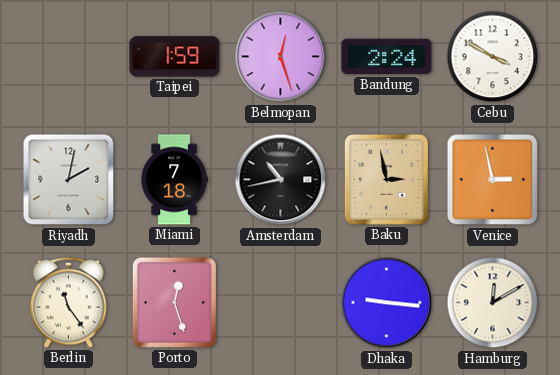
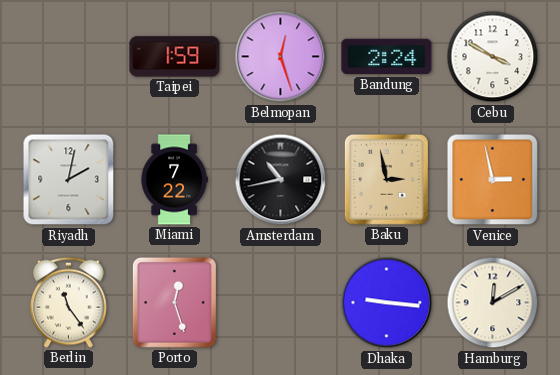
Miami: 7:18 -> 7:22 (174, 180)
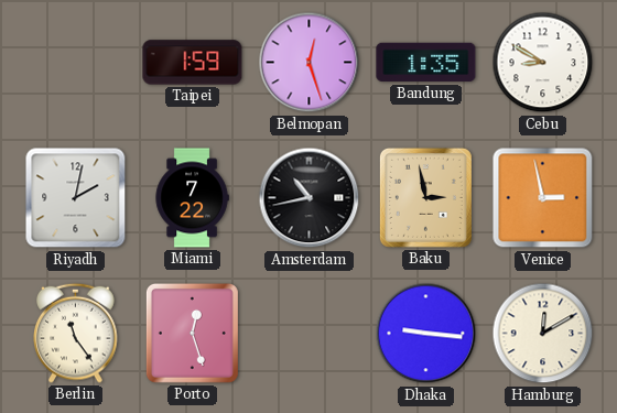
Bandung: 2:24 -> 1:35 (426, 63)
Cebu: 3:50 -> 8:50 (543, 63)
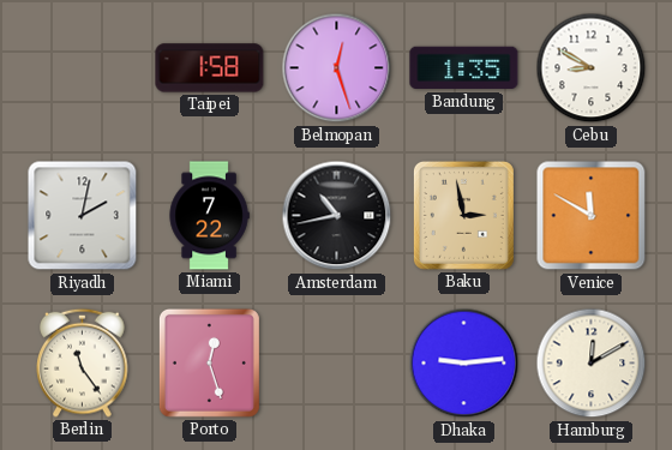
Taipei: 1:59 -> 1:58 (210, 68)
Venice: 2:58 -> 11:50 (592, 216)
Dhaka: 9:16 -> 9:14 (464, 364)
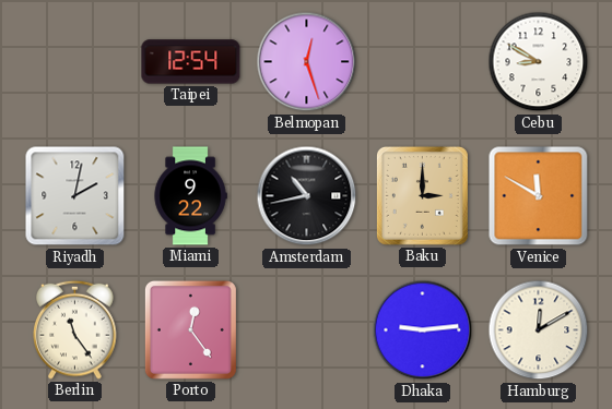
Taipei: 1:58 -> 12:54 (191, 62)
Bandung: 1:35 -> none (464, 68)
Miami: 7:22 -> 9:22 (190, 196)
Baku: 2:58 -> 3:00 (422, 195)
Porto: 12:27 -> 12:24 (190, 329)
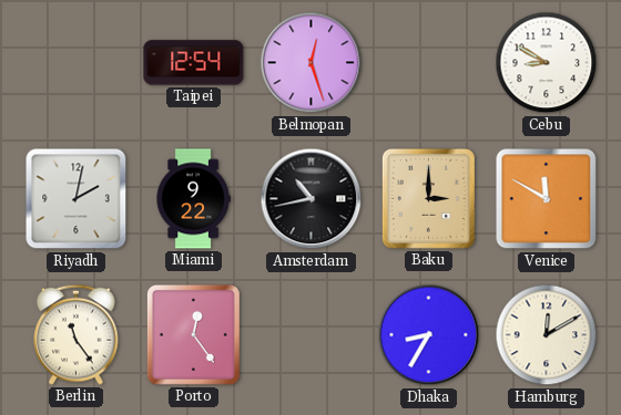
Dhaka: 9:14 -> 8:35 (429, 335)
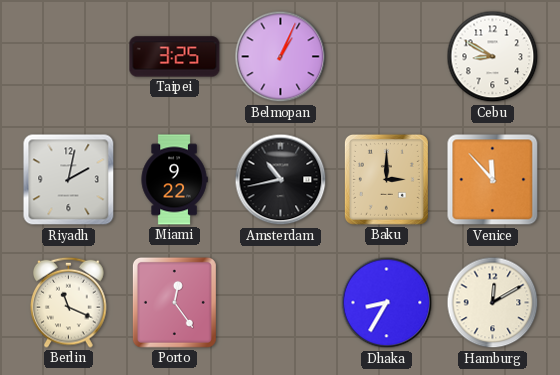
Taipei: 12:54 -> 3:25 (175, 57)
Belmopan: 12:27 -> 1:04 (281, 57)
Venice: 11:50 -> 11:53 (493, 180)
Berlin: 11:24 -> 11:19 (69, 302)
